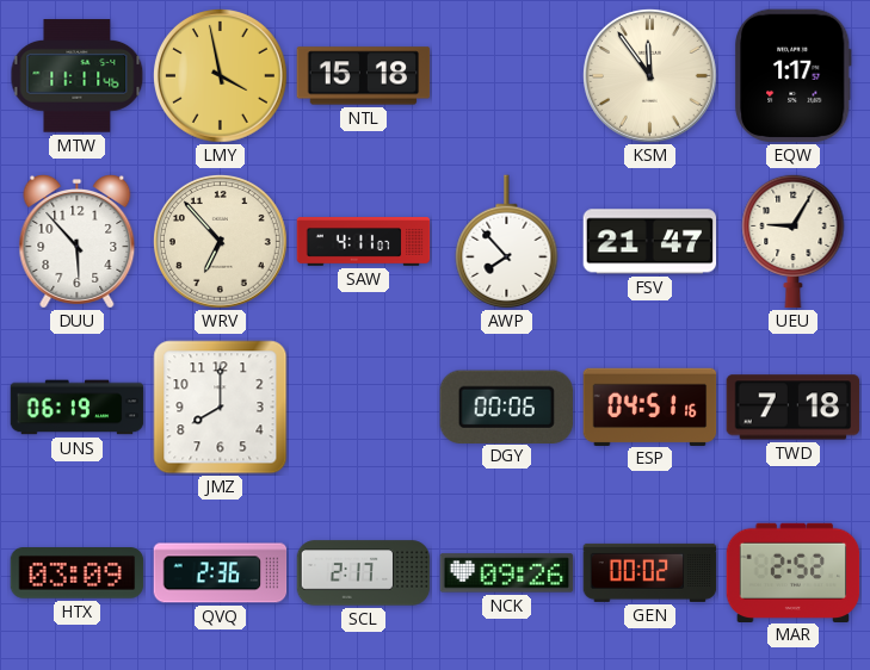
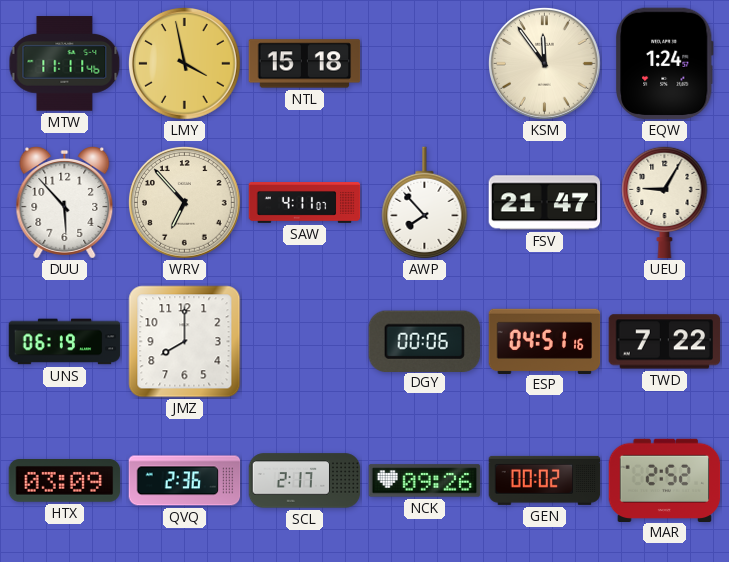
EQW: 1:17 -> 1:24 (664, 64)
TWD: 7:18 -> 7:22 (665, 342)
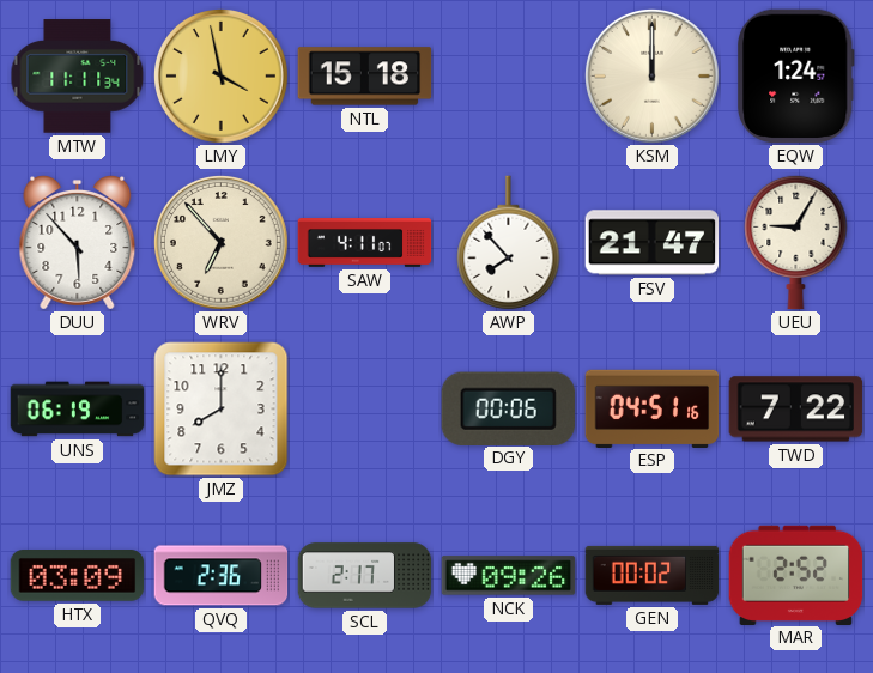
MTW: 11:11:46 -> 11:11:34 (78, 77)
KSM: 11:54 -> 12:00 (653, 77)
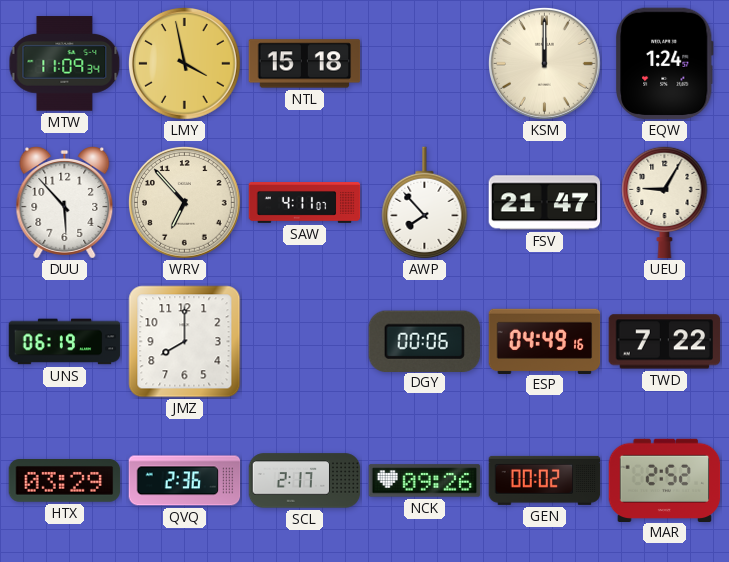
MTW: 11:11 -> 11:09 (65, 64)
ESP: 04:51 -> 04:49 (545, 341)
HTX: 03:09 -> 03:29 (65, 481)
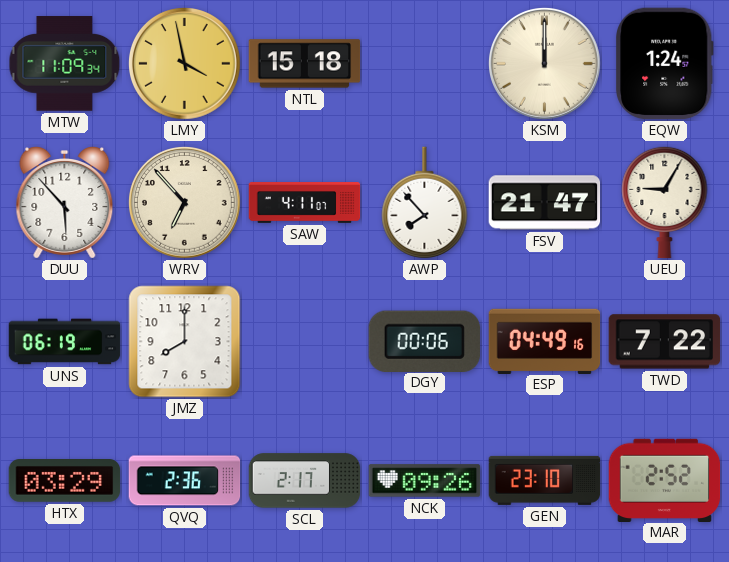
GEN: 00:02 -> 23:10 (545, 480)
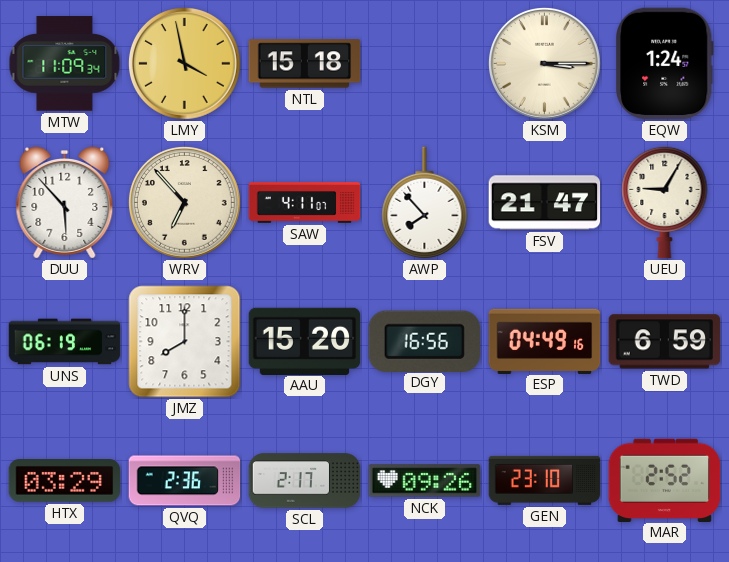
KSM: 12:00 -> 3:15 (545, 64)
AAU: none -> 15:20 (305, 341)
DGY: 00:06 -> 16:56 (424, 341)
TWD: 7:22 -> 6:59 (665, 342)
